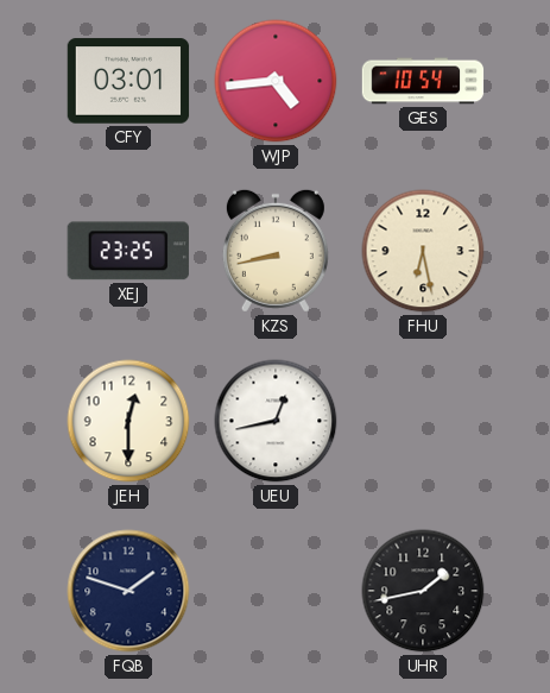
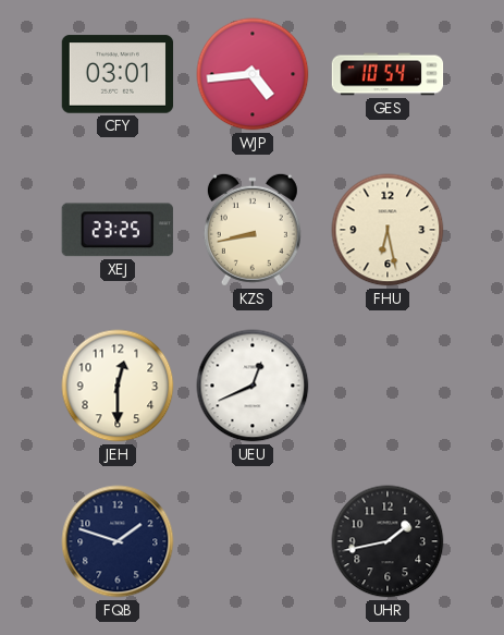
UEU: 12:43 -> 12:41 (253, 386)
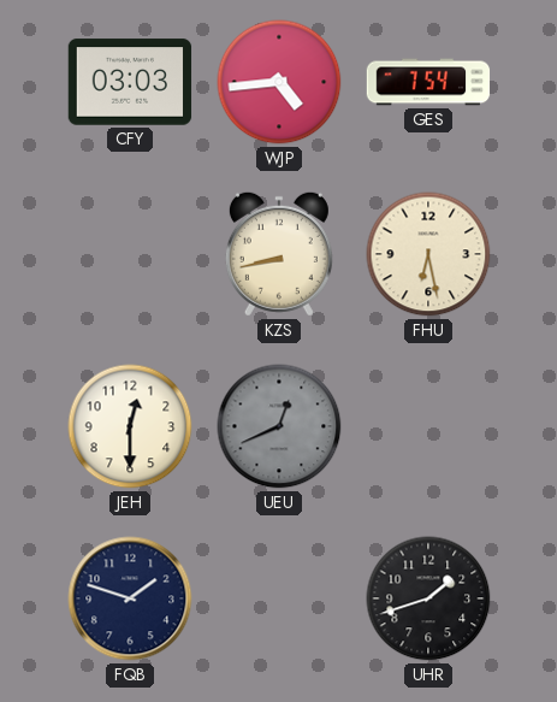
CFY: 03:01 -> 03:03 (130, 82)
GES: 10:54 -> 7:54 (428, 82)
XEJ: 23:25 -> none (118, 230)
UEU dial: white -> grey (279, 426)
UHR: 1:43 -> 1:42 (428, 598)
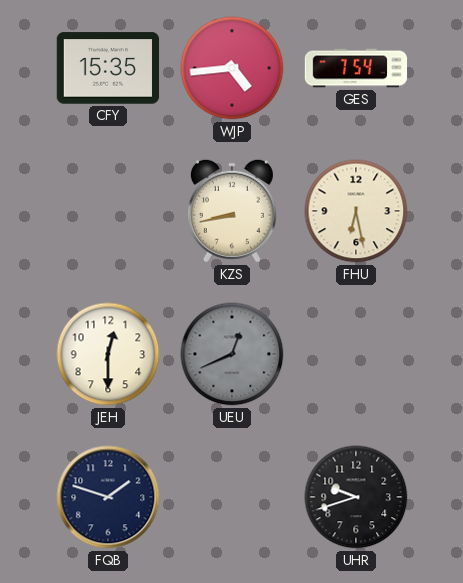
CFY: 03:03 -> 15:35 (108, 68)
UHR: 1:42 -> 9:42 (356, 497)
